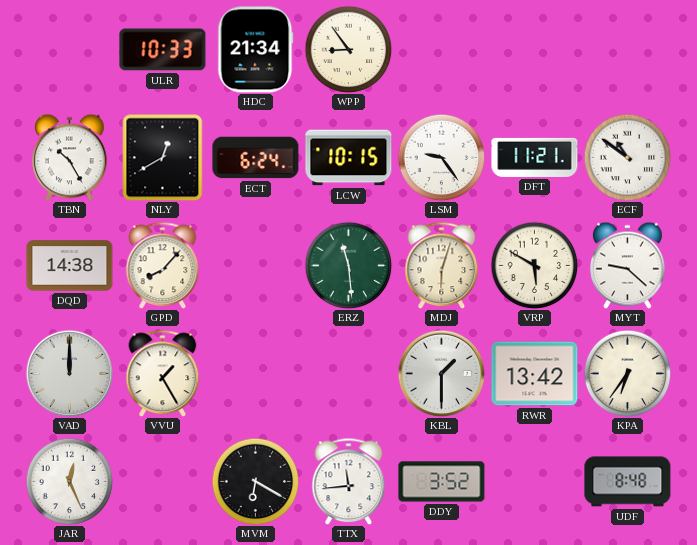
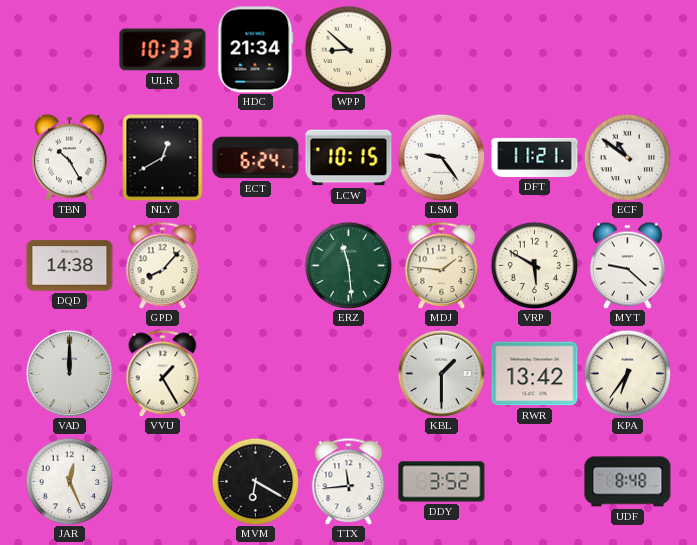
WPP: 8:54 -> 8:52 (348, 49)
MDJ: 6:03 -> 1:46 (442, 265)
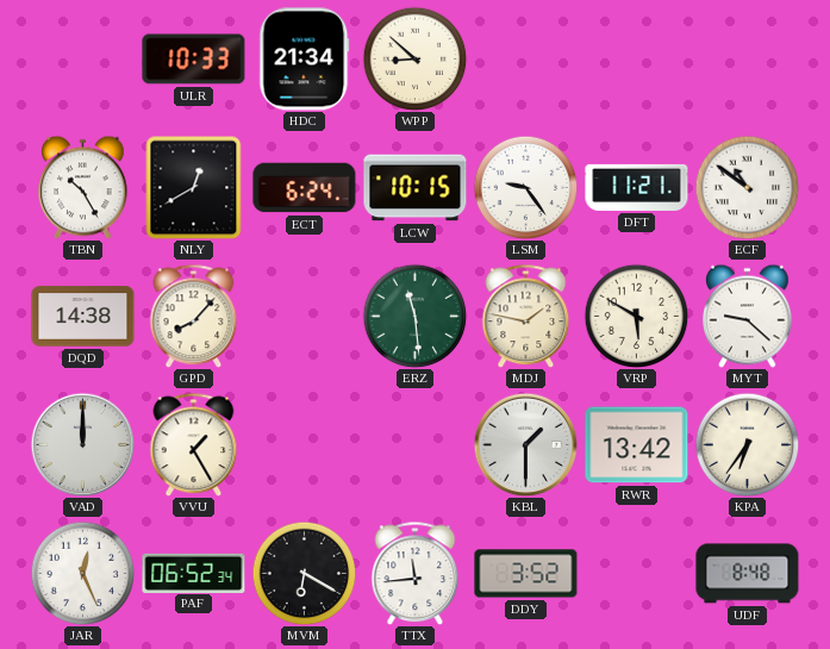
MDJ: 1:46 -> 1:47 (526, 316)
PAF: none -> 06:52 (194, 573)
